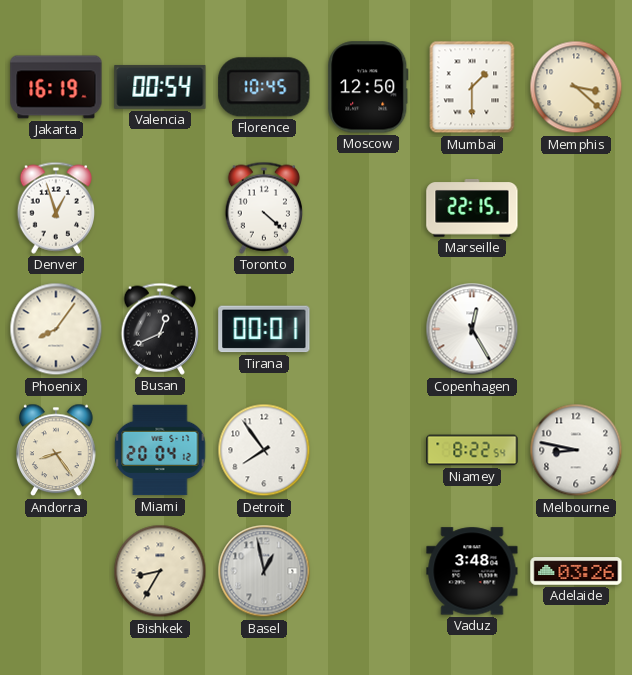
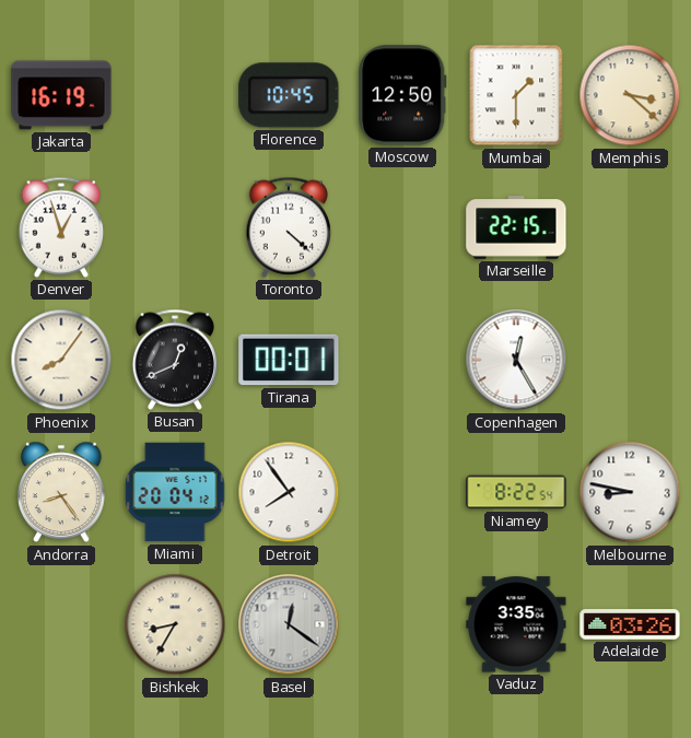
Valencia: 00:54 -> none (160, 87)
Basel: 12:58 -> 12:21 (289, 624)
Vaduz: 3:48 -> 3:35 (516, 624)
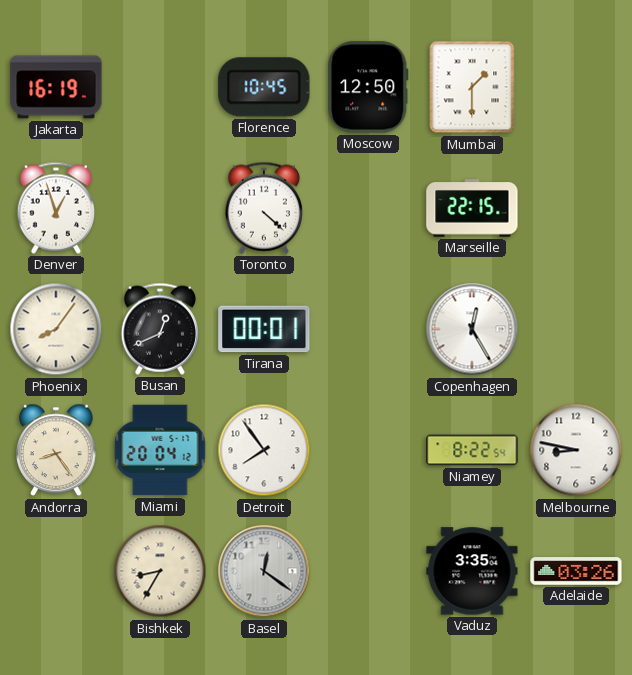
Memphis: 3:22 -> none (630, 95)
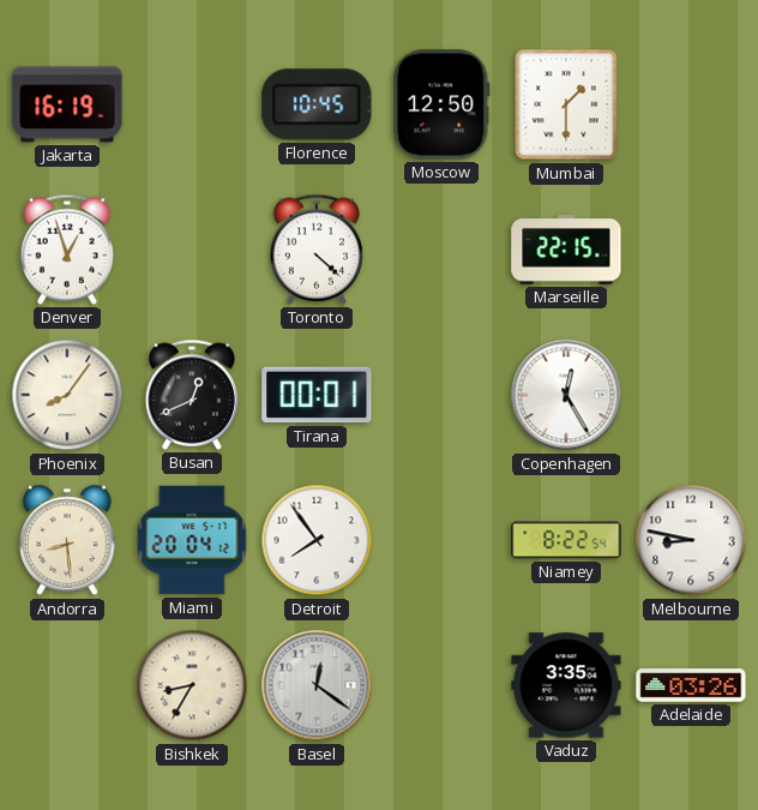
Andorra: 8:24 -> 8:29 (67, 540)
